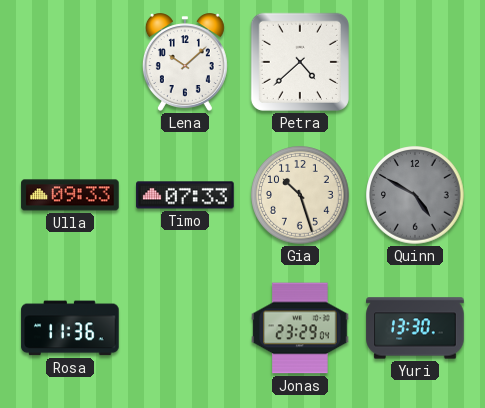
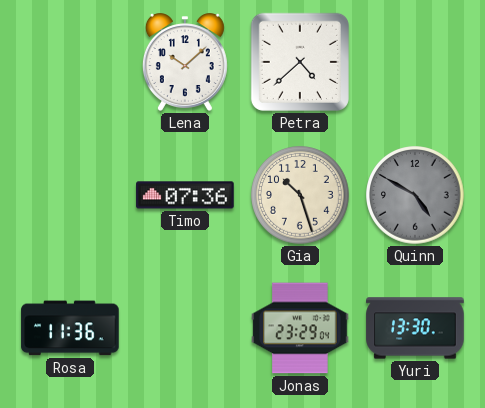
Ulla: 09:33 -> none (70, 195)
Timo: 07:33 -> 07:36 (185, 195)
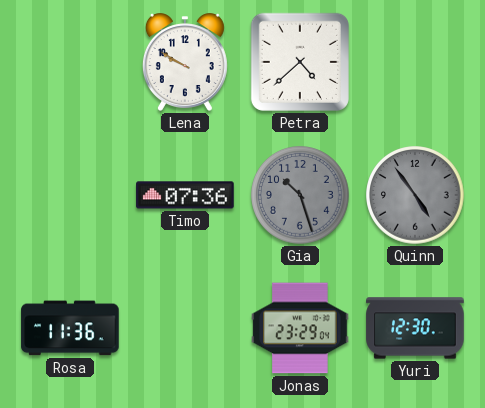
Lena: 10:08 -> 9:50 (185, 62)
Gia dial: cream -> grey (300, 195)
Quinn: 4:50 -> 4:54 (415, 195)
Yuri: 13:30 -> 12:30 (415, 328)
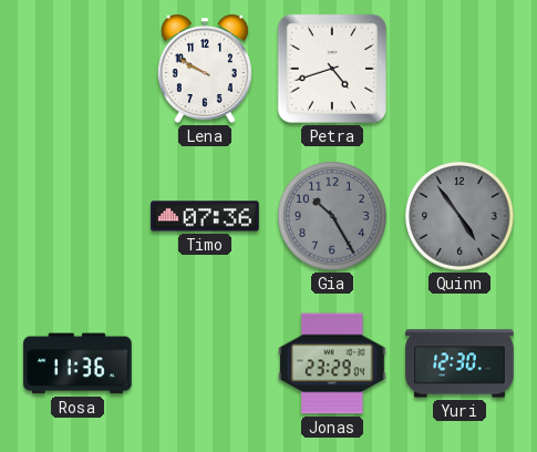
Petra: 4:38 -> 4:42 (332, 69)
Gia: 10:27 -> 10:25 (332, 216)
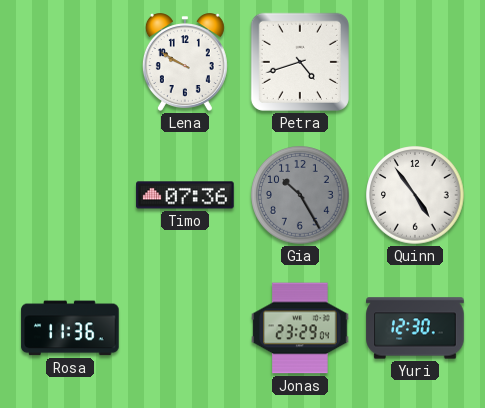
Quinn dial: grey -> white (415, 195)
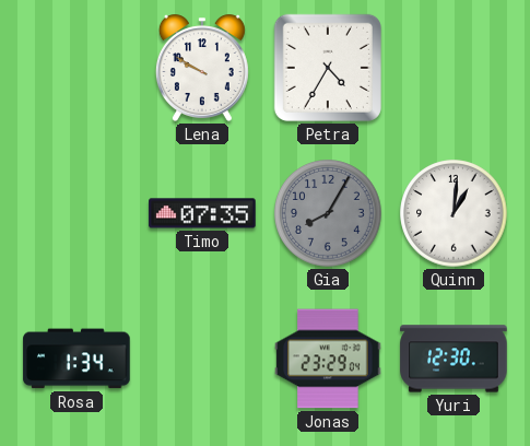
Petra: 4:42 -> 4:35 (328, 68)
Timo: 07:36 -> 07:35 (202, 213)
Gia: 10:25 -> 8:05 (328, 213)
Quinn: 4:54 -> 1:01 (454, 213)
Rosa: 11:36 -> 1:34 (76, 359)
